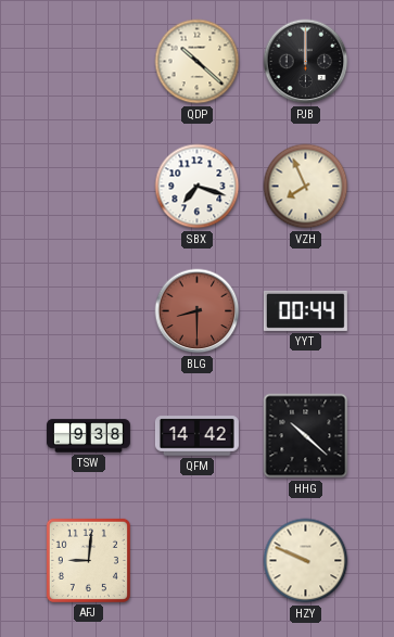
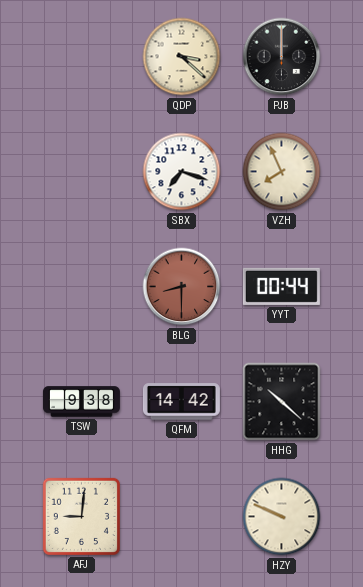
QDP: 10:22 -> 3:22 (182, 57)
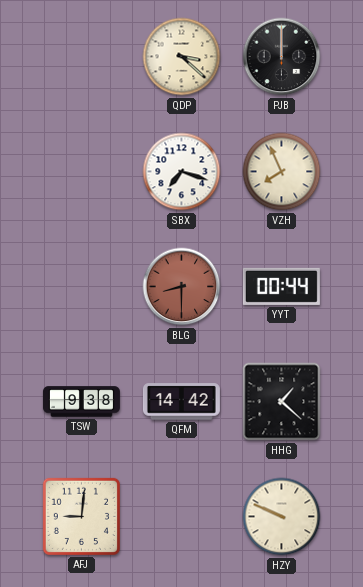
HHG: 10:22 -> 1:22 (282, 402)
